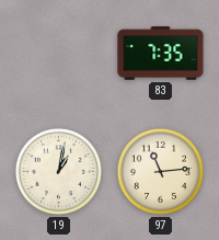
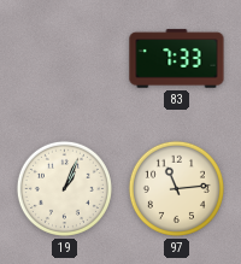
83: 7:35 -> 7:33 (177, 59)
19: 1:02 -> 1:04 (64, 188)
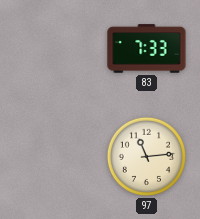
19: 1:04 -> none (64, 188)
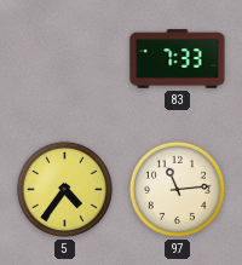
5: none -> 4:36 (64, 189)
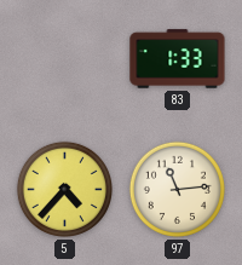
83: 7:33 -> 1:33 (178, 59)
5: 4:36 -> 4:37 (64, 189)
